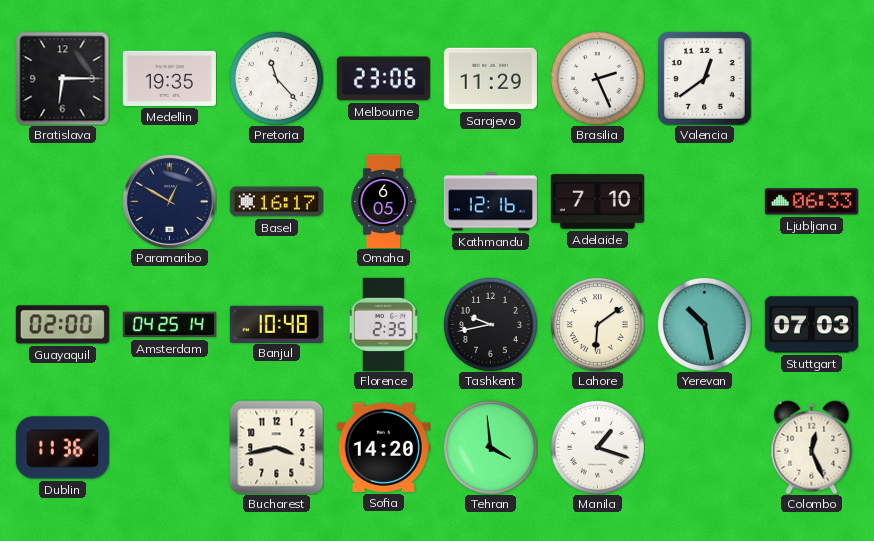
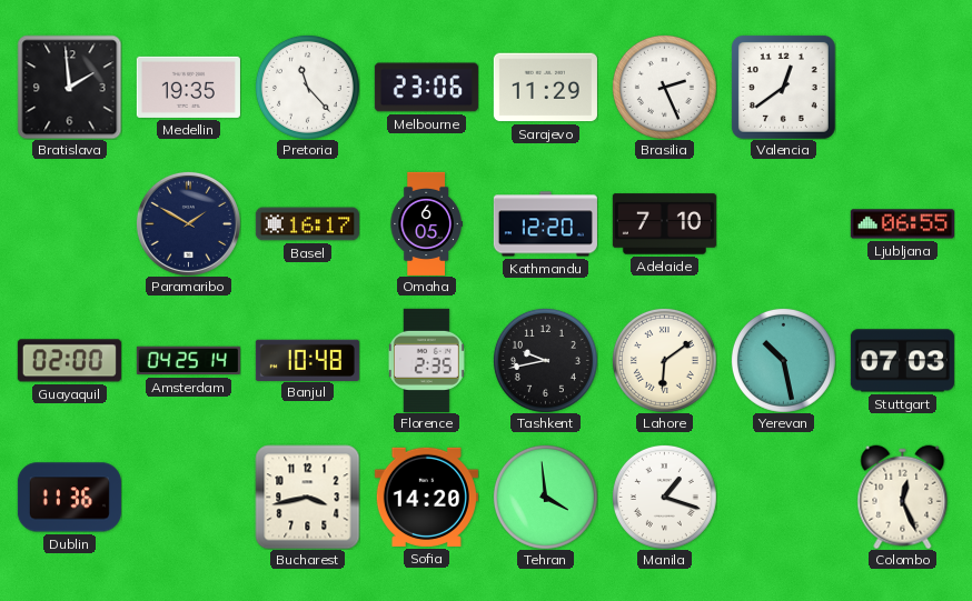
Bratislava: 6:15 -> 1:59 (69, 87)
Paramaribo: 12:50 -> 1:50 (188, 223)
Kathmandu: 12:16 -> 12:20 (545, 224)
Ljubljana: 06:33 -> 06:55 (902, 224)
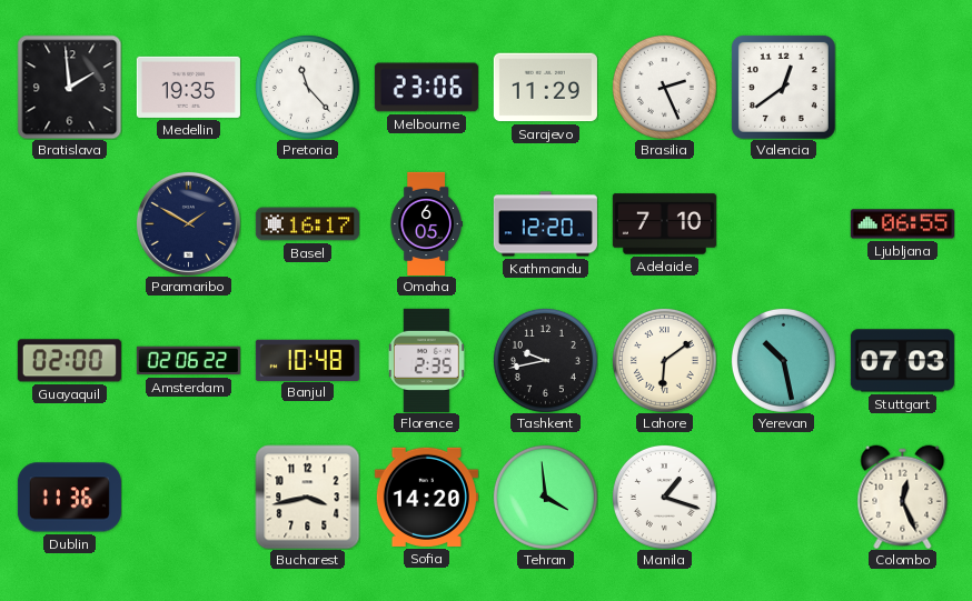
Amsterdam: 04:25 -> 02:06 (188, 361)
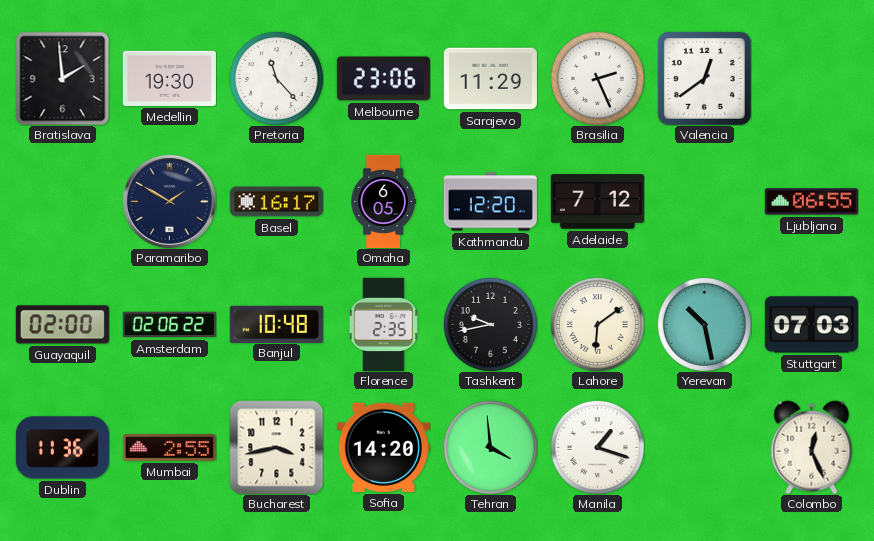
Medellin: 19:35 -> 19:30 (169, 78)
Adelaide: 7:10 -> 7:12 (597, 202)
Mumbai: none -> 2:55 (169, 448)
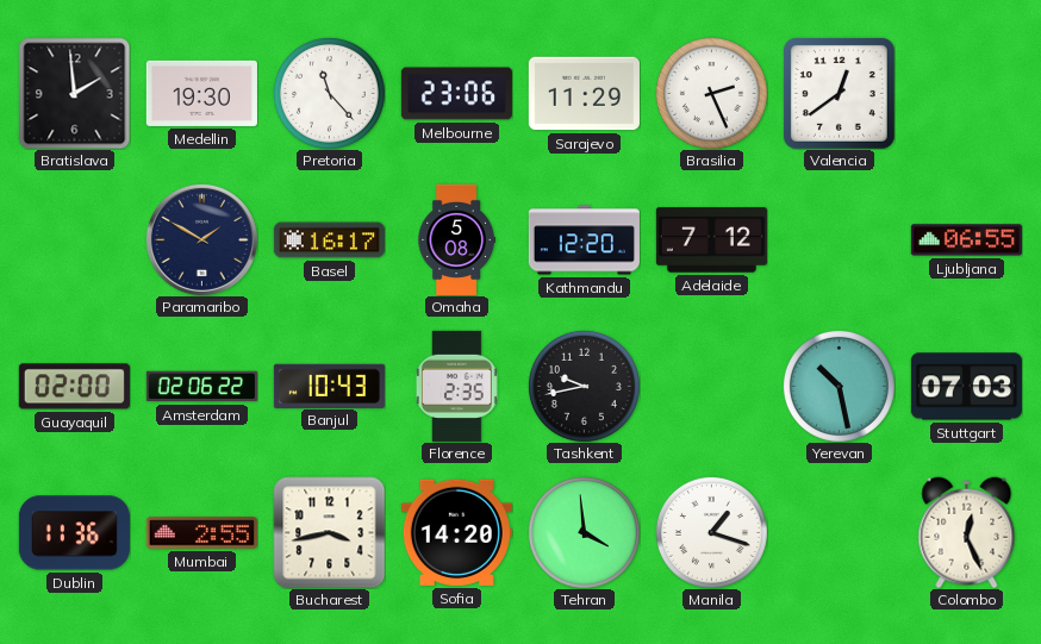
Omaha: 6:05 -> 5:08 (456, 239)
Banjul: 10:48 -> 10:43 (329, 386)
Lahore: 6:09 -> none (597, 324)
